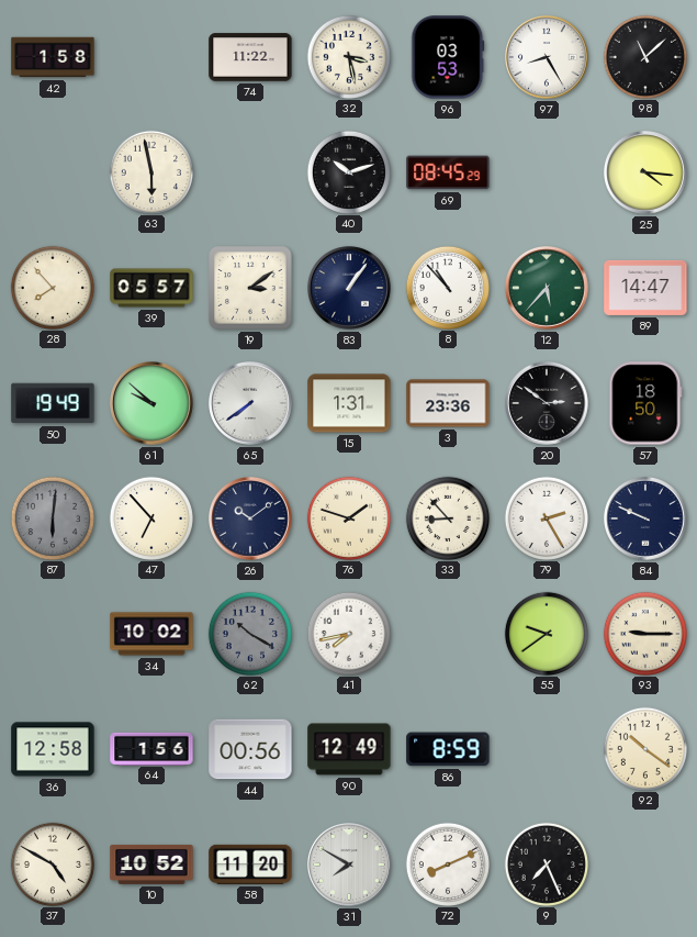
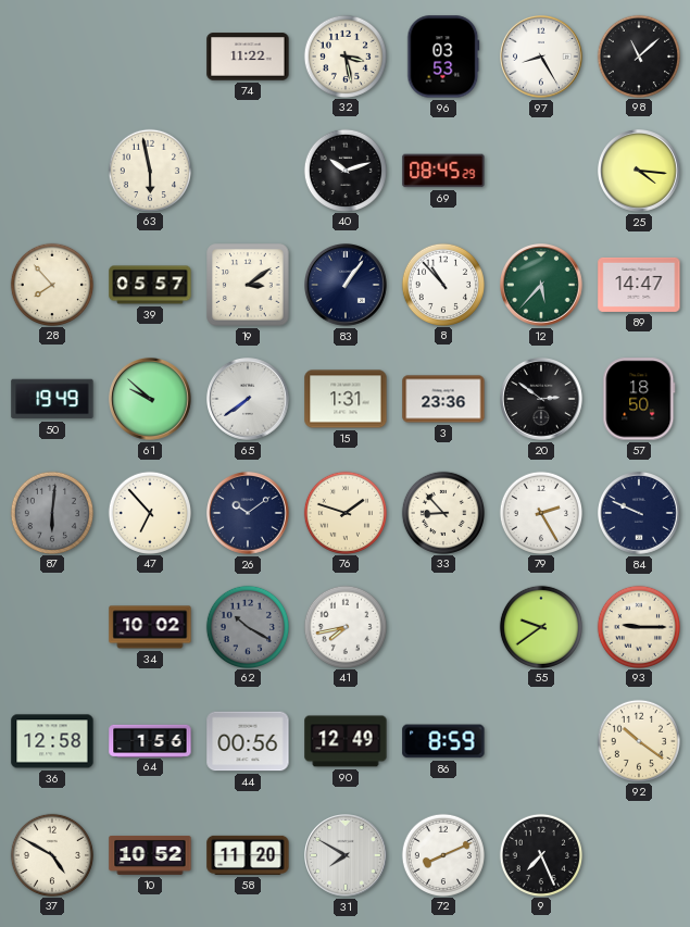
42: 1:58 -> none (53, 57)
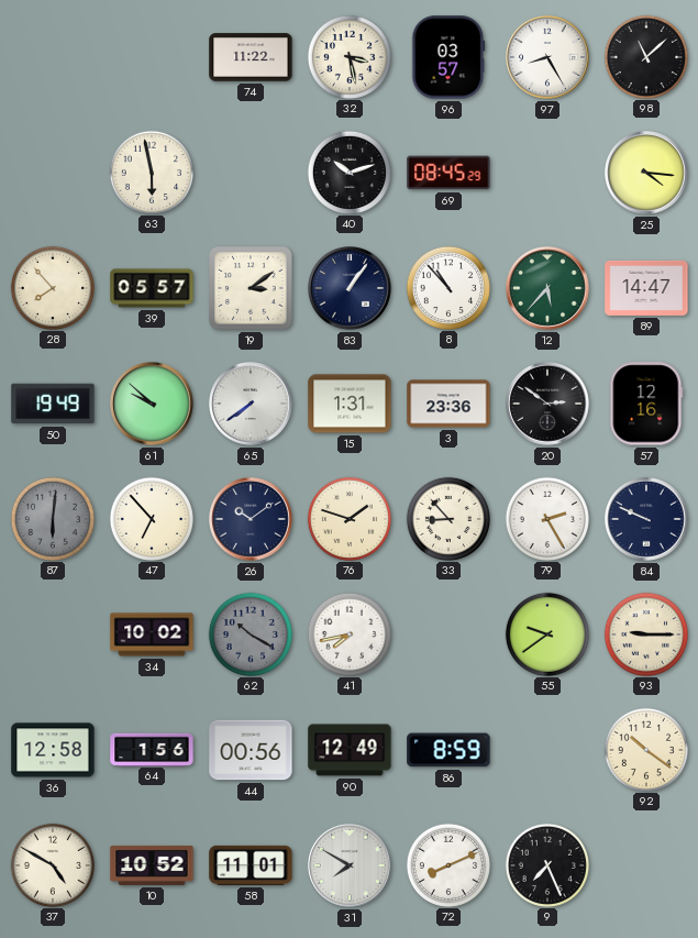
96: 03:53 -> 03:57 (448, 57)
57: 18:50 -> 12:16 (646, 404)
58: 11:20 -> 11:01 (251, 865)
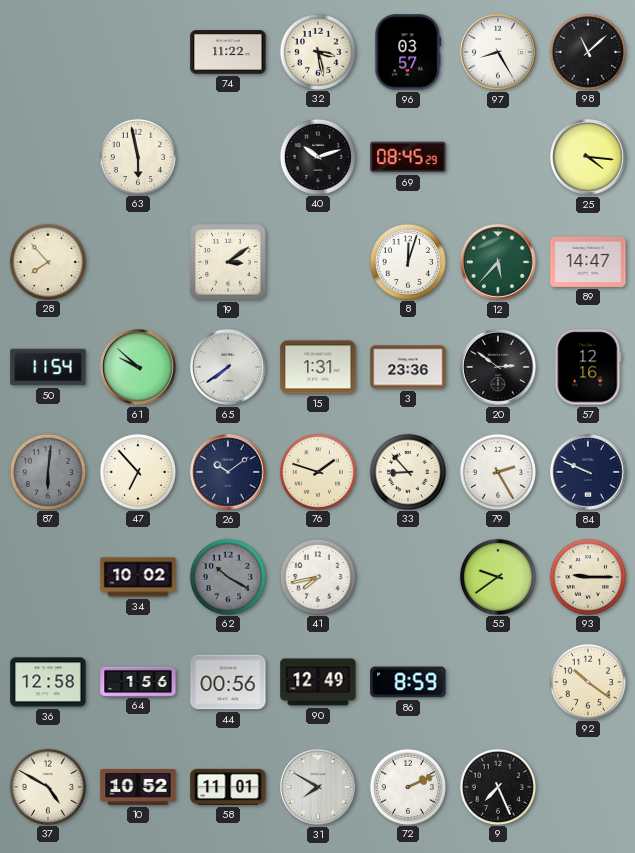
39: 05:57 -> none (152, 288)
83: 1:06 -> none (351, 289)
8: 10:53 -> 12:03 (407, 261)
50: 19:49 -> 11:54 (48, 367)
72: 8:11 -> 2:11 (407, 786)
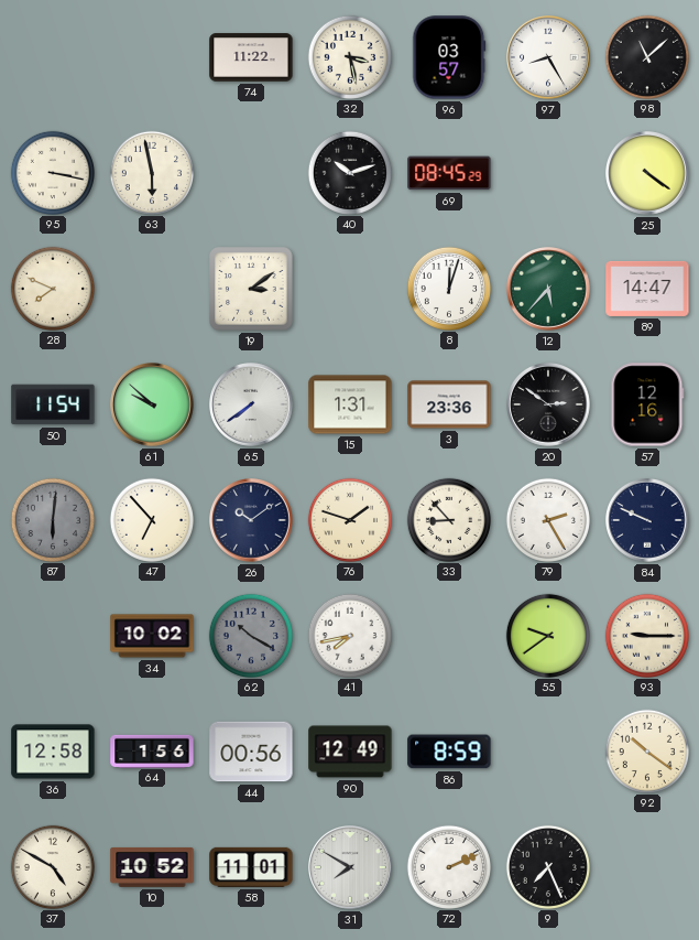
95: none -> 3:17 (52, 172)
25: 4:16 -> 4:21 (648, 174)
28: 7:53 -> 7:49 (52, 288)
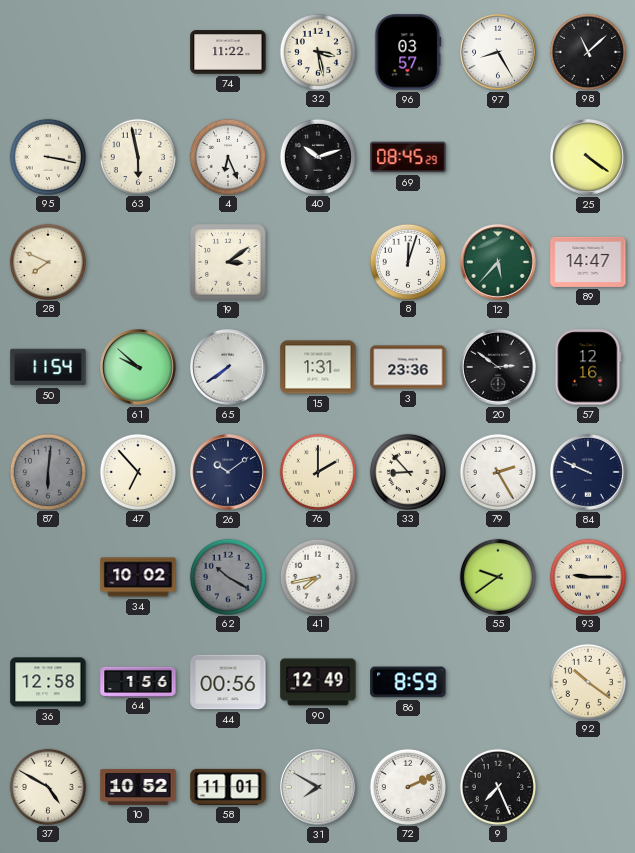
4: none -> 6:26 (227, 156)
76: 1:48 -> 2:00 (317, 471)
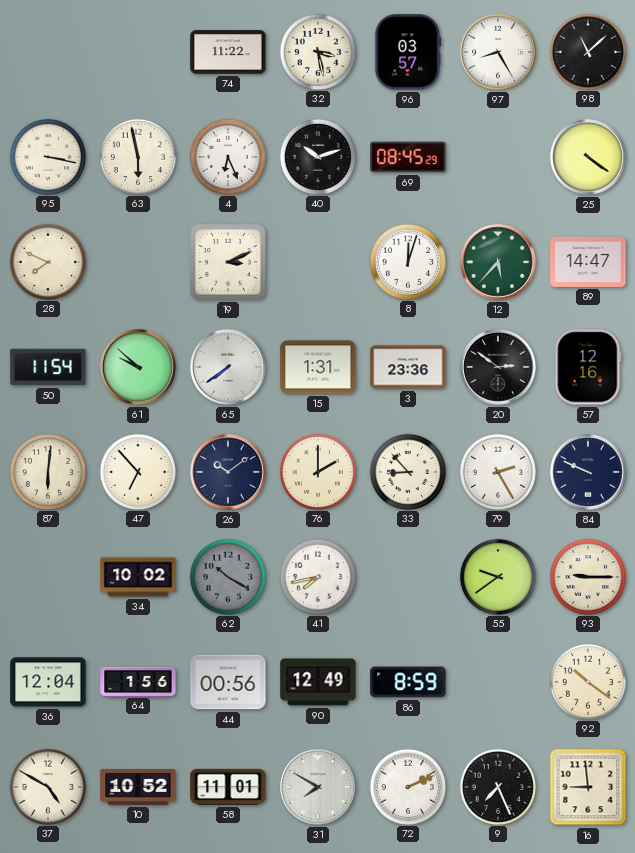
19: 3:09 -> 3:11 (228, 262)
87 dial: grey -> cream (47, 471)
36: 12:58 -> 12:04 (48, 682)
16: none -> 8:59 (588, 787)
